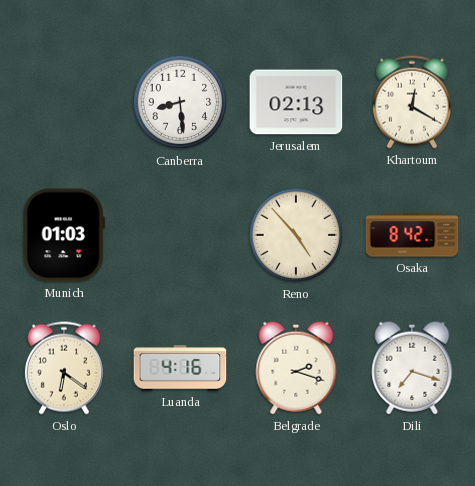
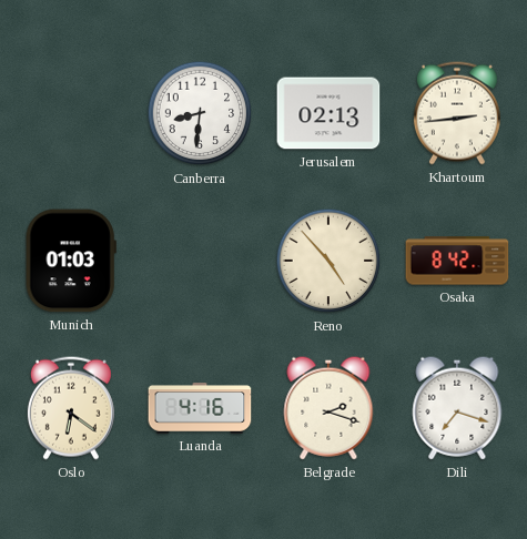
Canberra: 8:29 -> 8:31 (200, 113)
Khartoum: 12:20 -> 2:44 (457, 113)
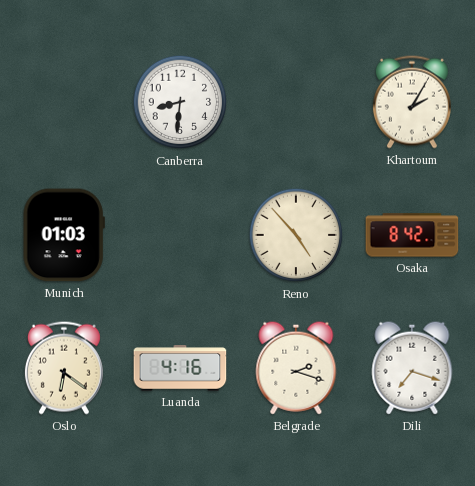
Jerusalem: 02:13 -> none (328, 113)
Khartoum: 2:44 -> 2:05 (412, 102)
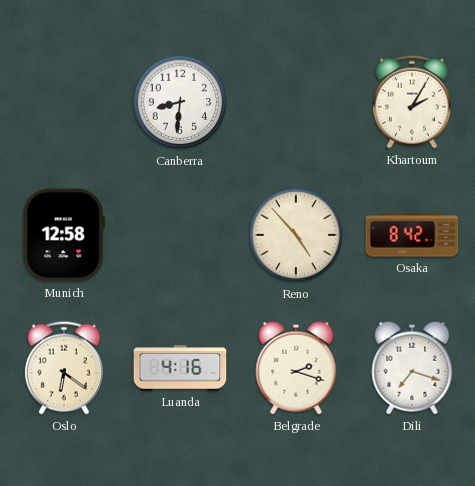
Munich: 01:03 -> 12:58 (64, 235)
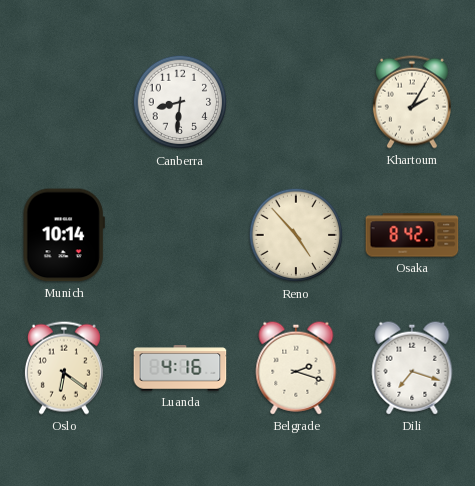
Munich: 12:58 -> 10:14 (64, 235)
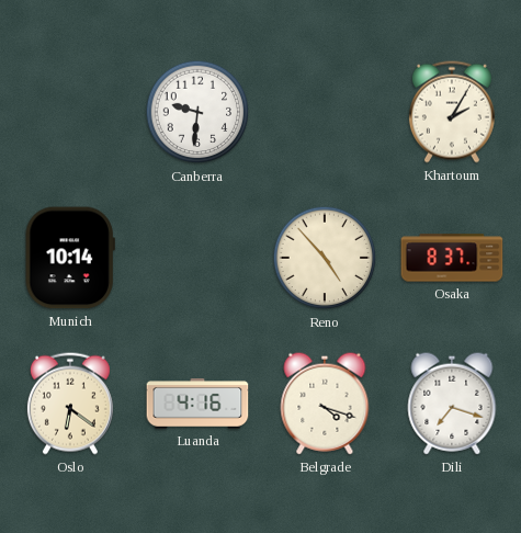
Canberra: 8:31 -> 9:31 (197, 112)
Osaka: 8:42 -> 8:37 (452, 258)
Belgrade: 2:18 -> 4:18 (325, 404)
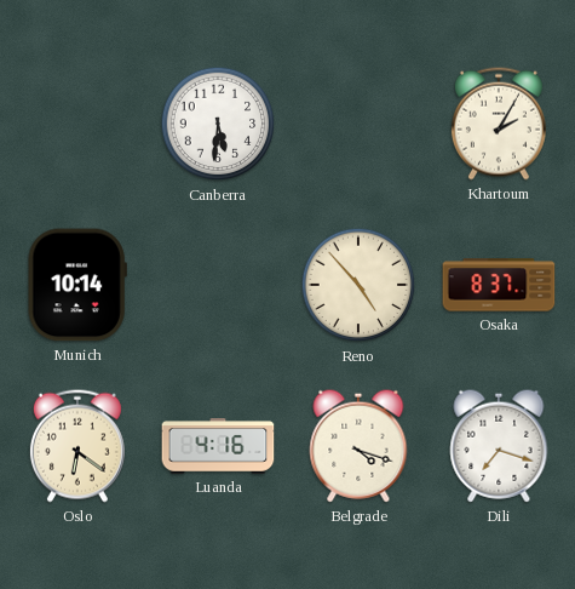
Canberra: 9:31 -> 5:31 (218, 124)
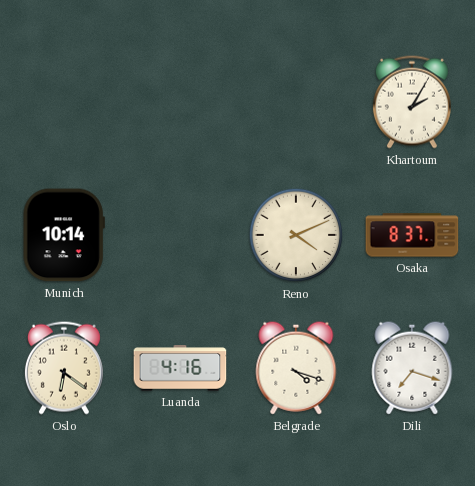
Canberra: 5:31 -> none (218, 124)
Reno: 4:53 -> 4:11 (296, 235)
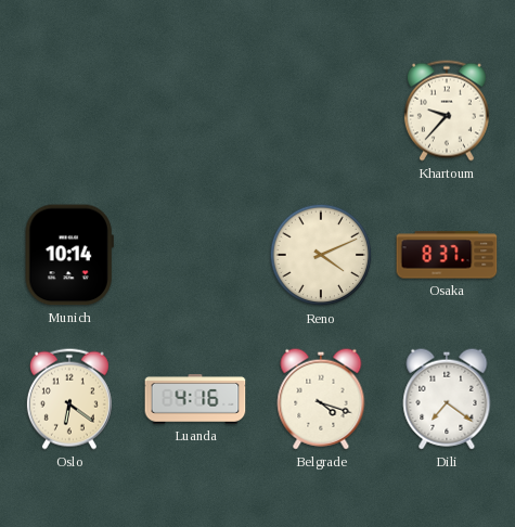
Khartoum: 2:05 -> 9:37 (447, 111)
Dili: 7:18 -> 7:21 (447, 399)
